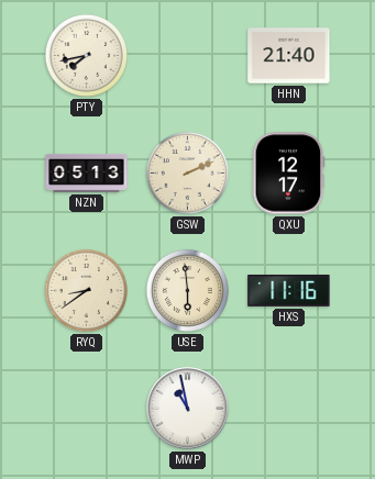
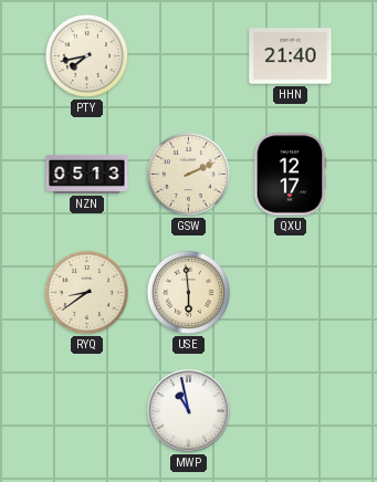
HXS: 11:16 -> none (289, 290)
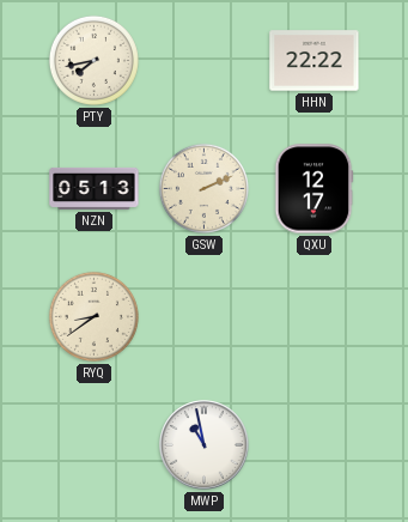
HHN: 21:40 -> 22:22 (315, 61)
USE: 5:59 -> none (188, 292)
